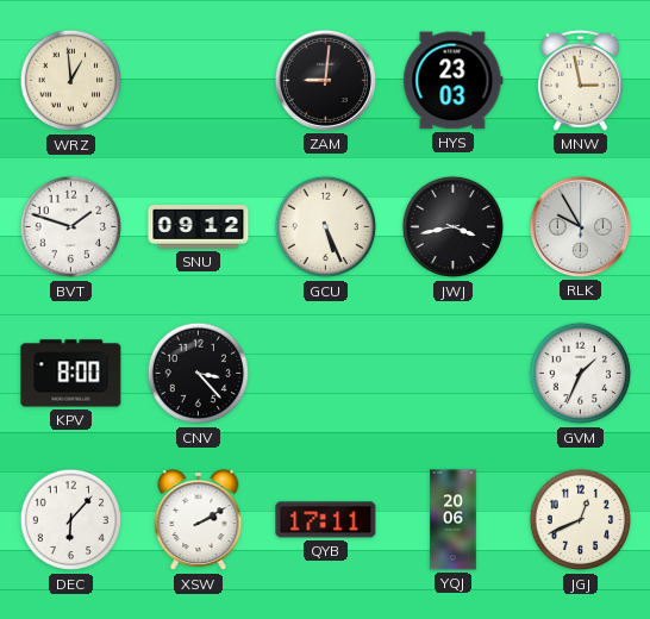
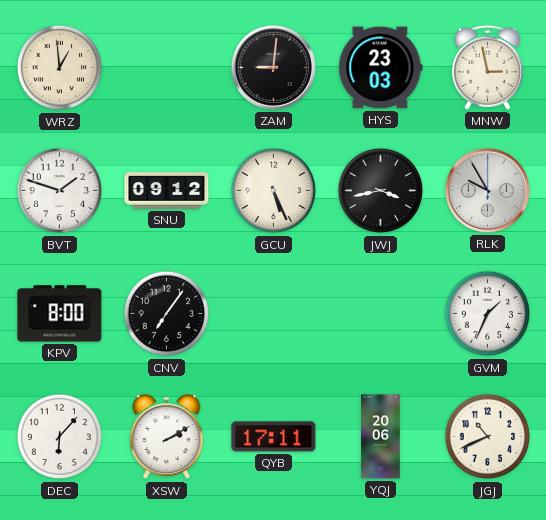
CNV: 3:23 -> 7:06 (167, 314)
JGJ: 12:41 -> 10:41 (488, 437)
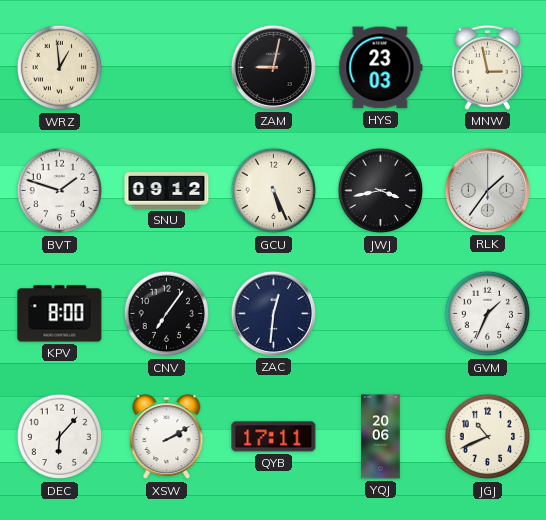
ZAM: 9:01 -> 9:02 (273, 67)
RLK: 9:55 -> 1:36 (487, 190)
ZAC: none -> 12:31 (273, 313)
